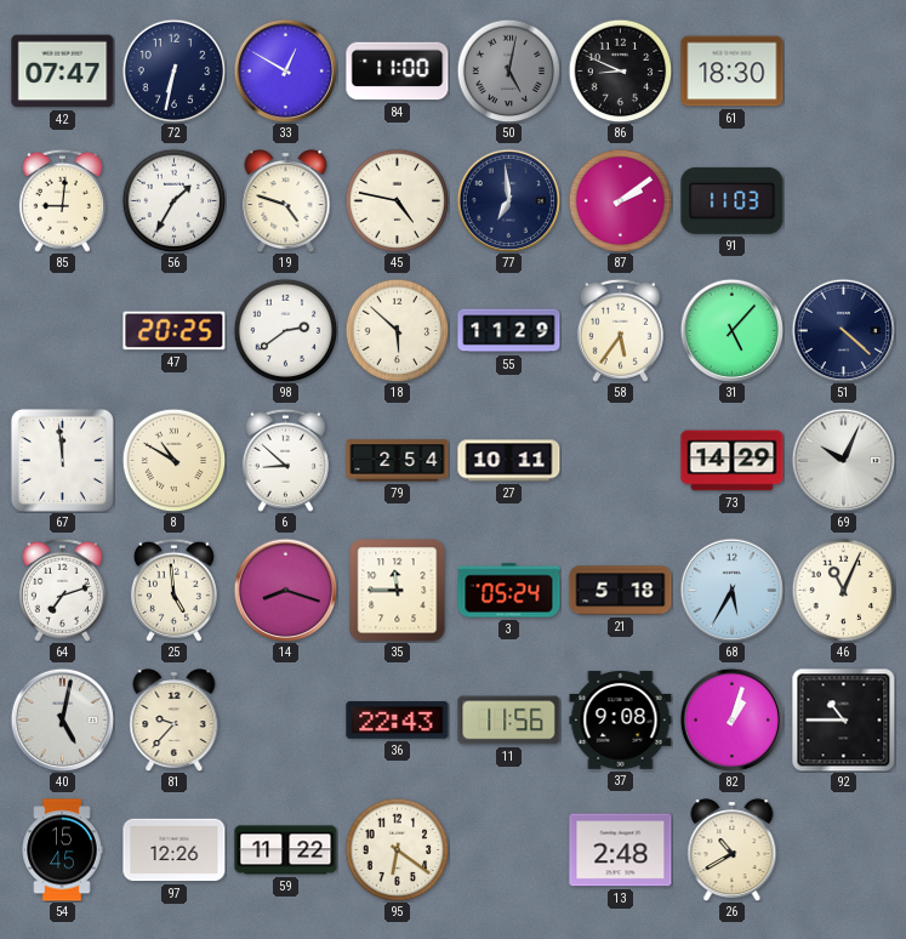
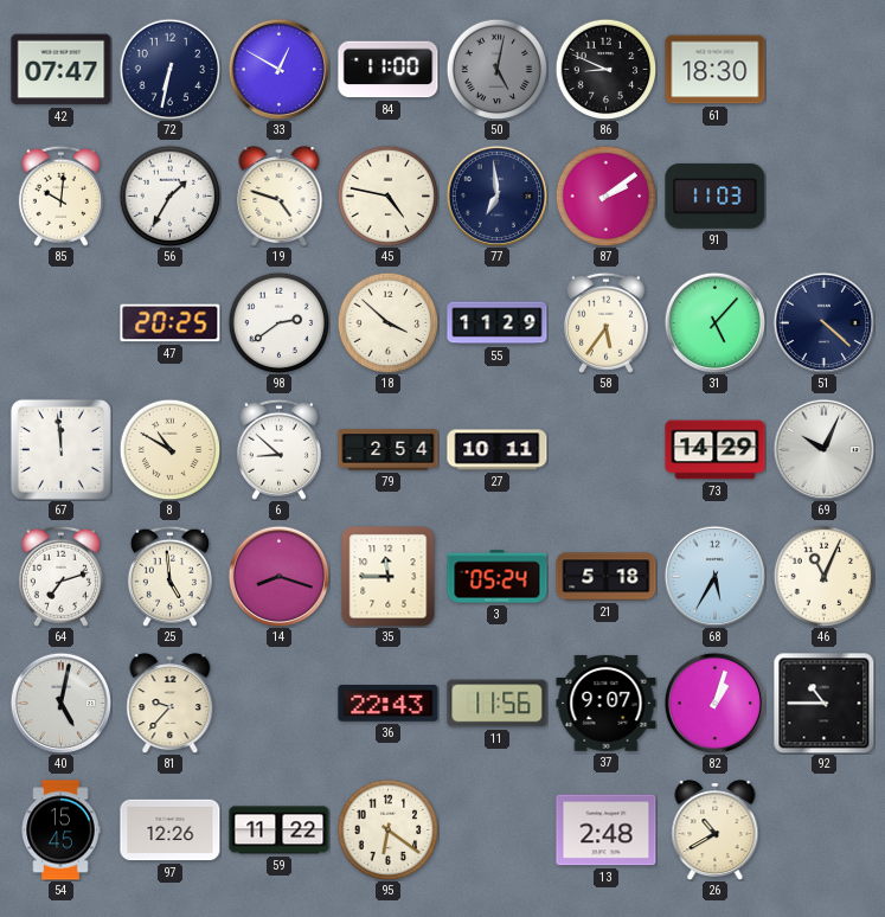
85: 9:01 -> 10:01 (60, 195)
18: 5:52 -> 3:52 (387, 322)
37: 9:08 -> 9:07 (607, 704)
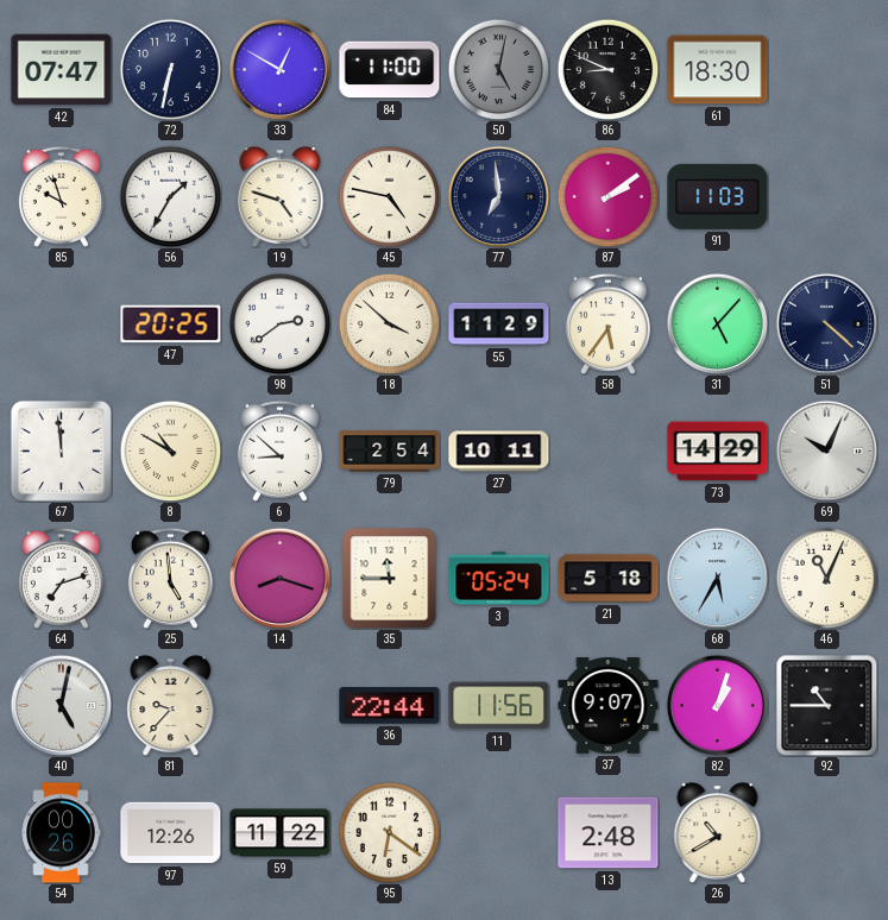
85: 10:01 -> 9:57 (61, 196)
36: 22:43 -> 22:44 (390, 706)
54: 15:45 -> 00:26 (61, 833)
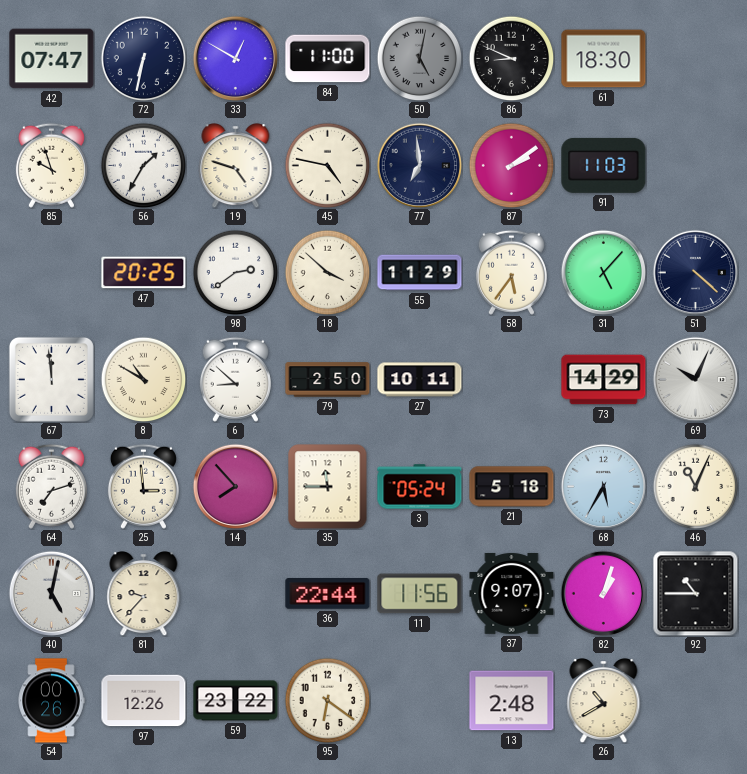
79: 2:54 -> 2:50 (328, 380)
25: 4:59 -> 2:59 (143, 486)
14: 8:18 -> 7:53 (235, 486)
59: 11:22 -> 23:22 (236, 701)
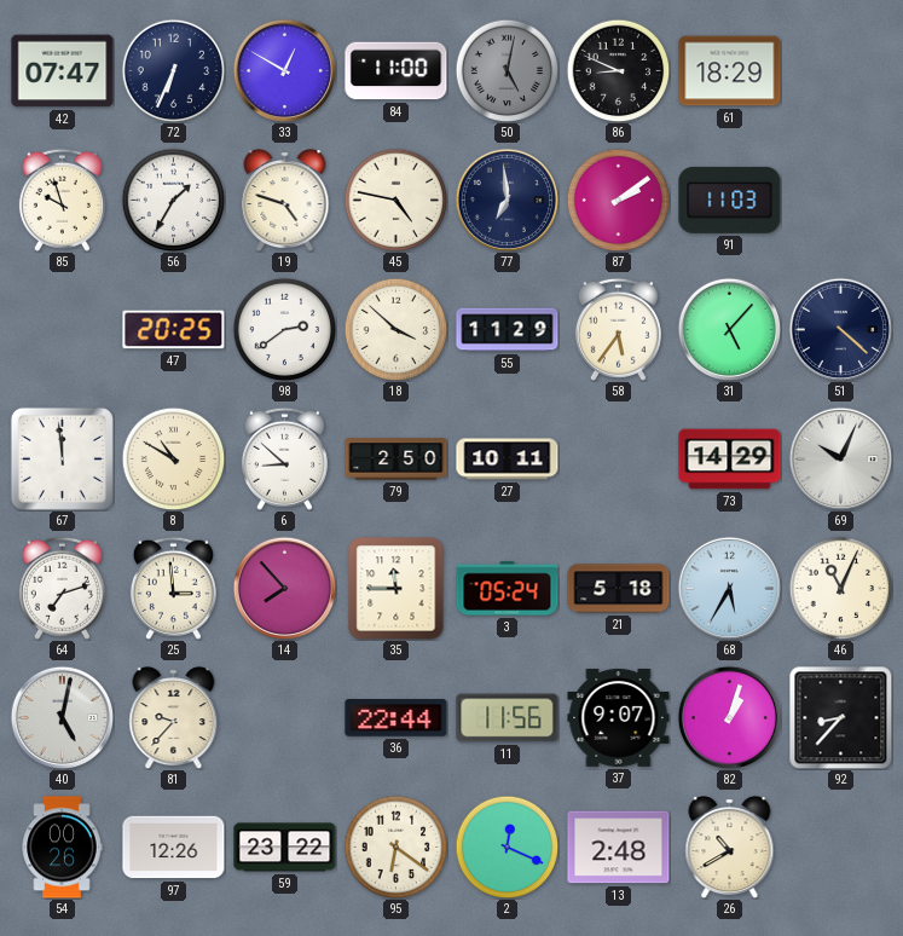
72: 6:32 -> 6:34 (173, 70)
61: 18:30 -> 18:29 (730, 71)
92: 10:45 -> 8:37 (841, 718)
2: none -> 12:19 (507, 847)
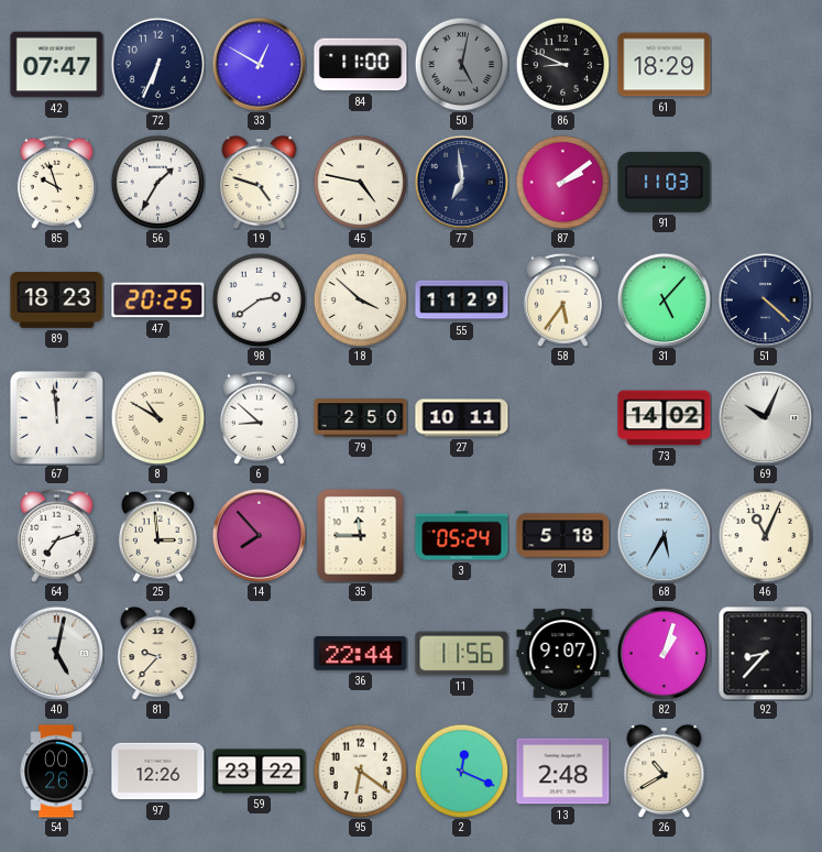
89: none -> 18:23 (57, 301)
73: 14:29 -> 14:02 (665, 418)
